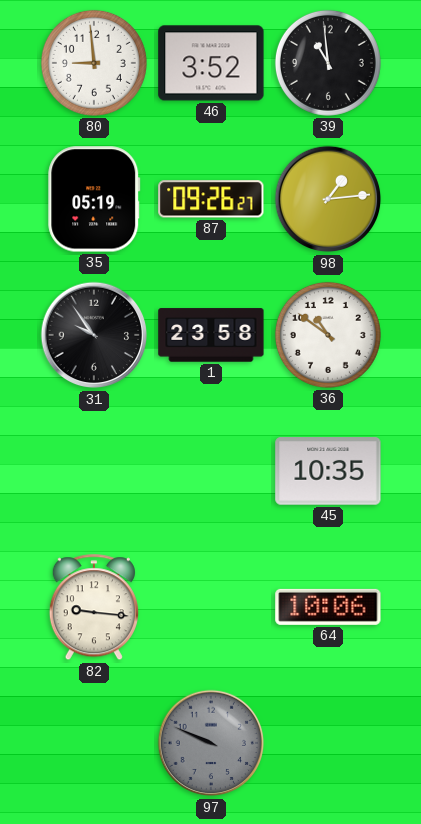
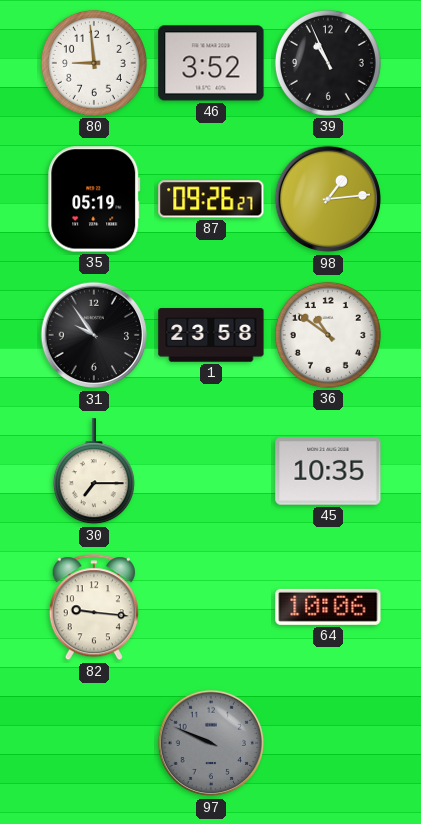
39: 10:59 -> 10:56 (328, 63)
30: none -> 7:15 (94, 472)
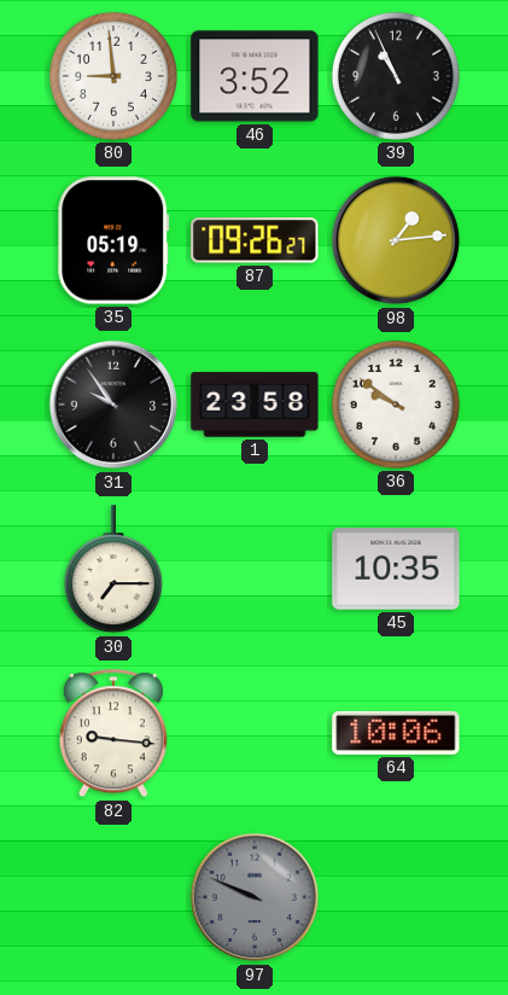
36: 10:51 -> 9:51 (396, 405)
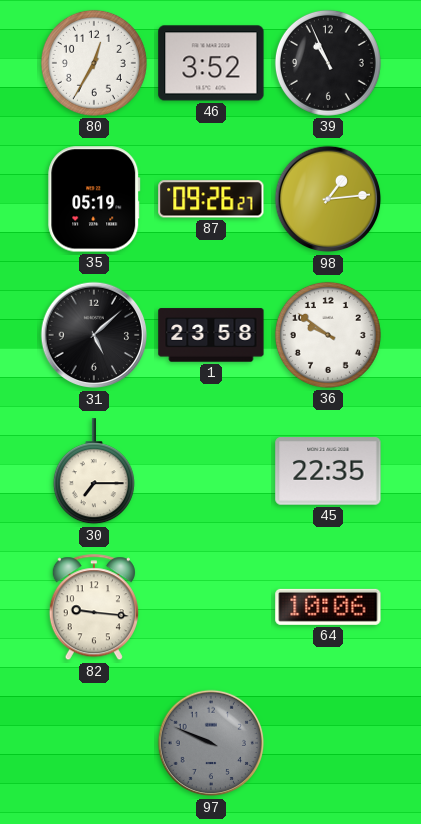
80: 8:59 -> 12:35 (94, 63)
31: 9:54 -> 5:08 (94, 335)
45: 10:35 -> 22:35 (328, 471)
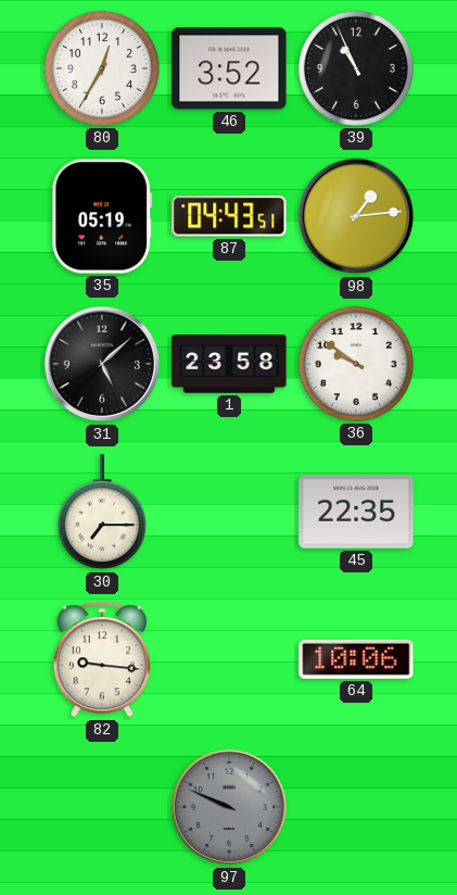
87: 09:26 -> 04:43 (229, 216)
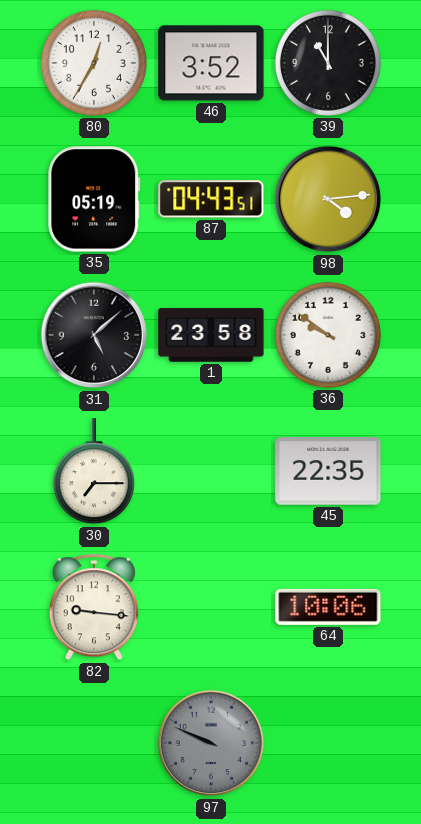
39: 10:56 -> 11:00 (328, 63)
98: 1:14 -> 4:14 (328, 199)
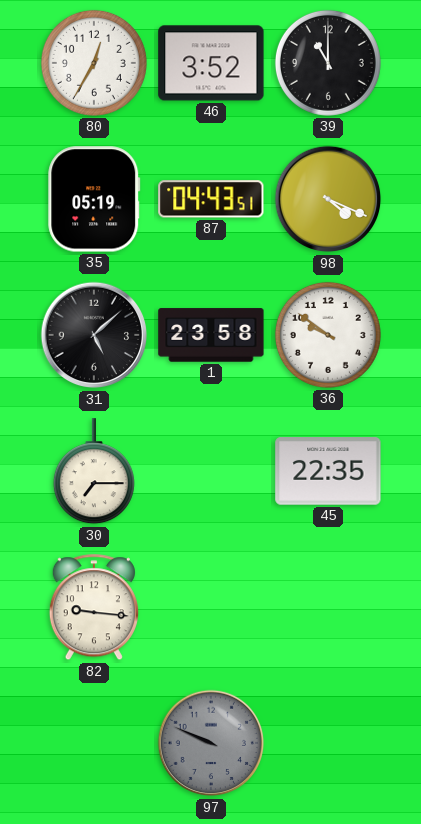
98: 4:14 -> 4:19 (328, 199)
64: 10:06 -> none (328, 607)
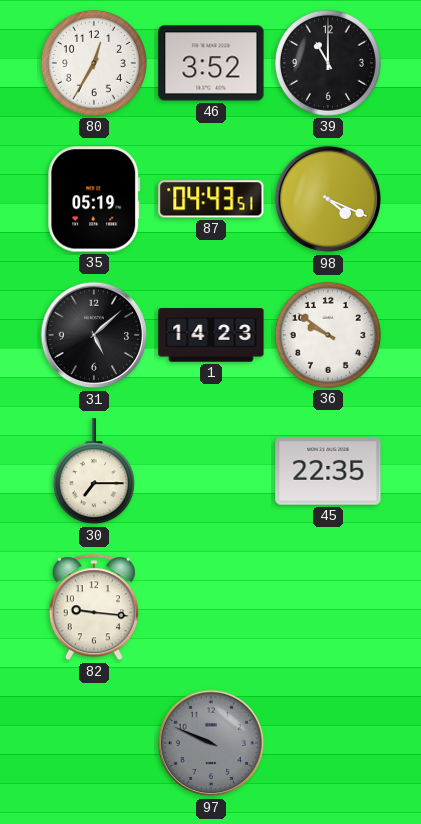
1: 23:58 -> 14:23 (211, 335)
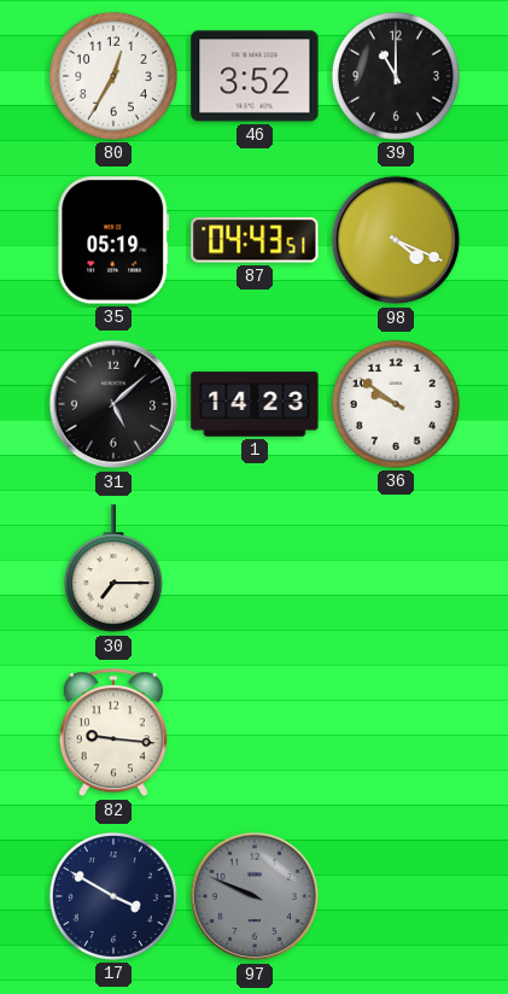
45: 22:35 -> none (328, 471)
17: none -> 3:50 (113, 896)
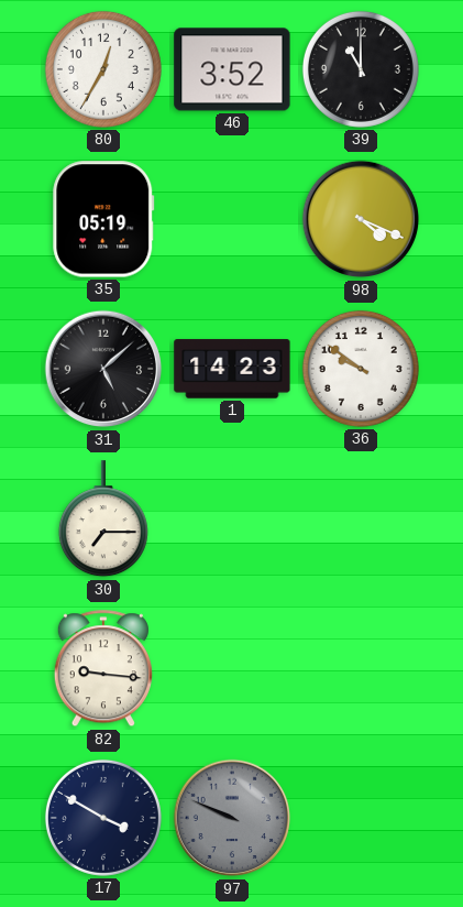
87: 04:43 -> none (255, 240)
